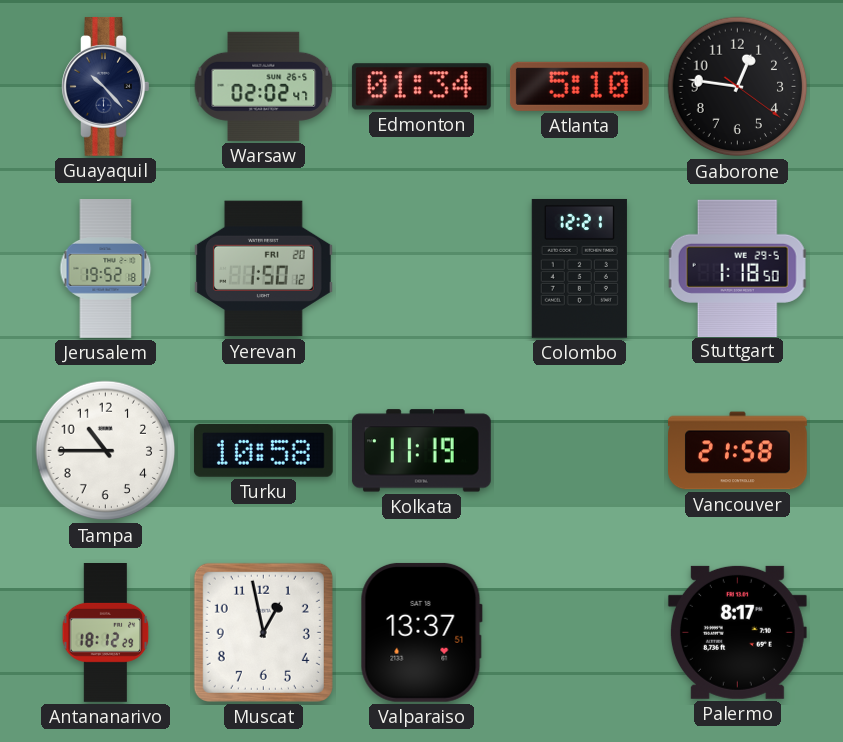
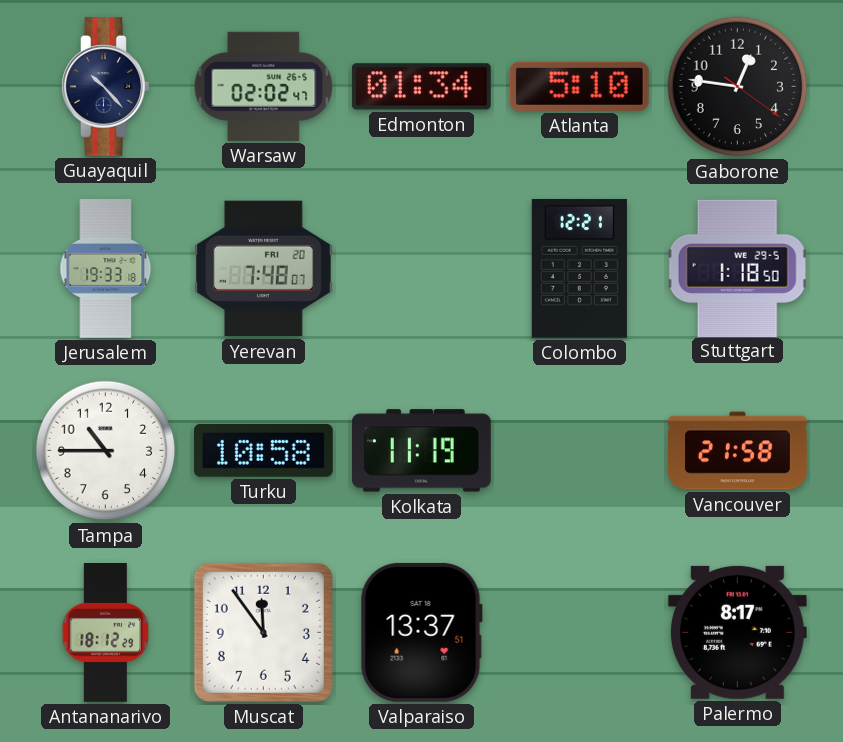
Jerusalem: 19:52 -> 19:33 (106, 269)
Yerevan: 1:50 -> 7:48 (263, 269)
Muscat: 12:58 -> 11:54 (263, 632)
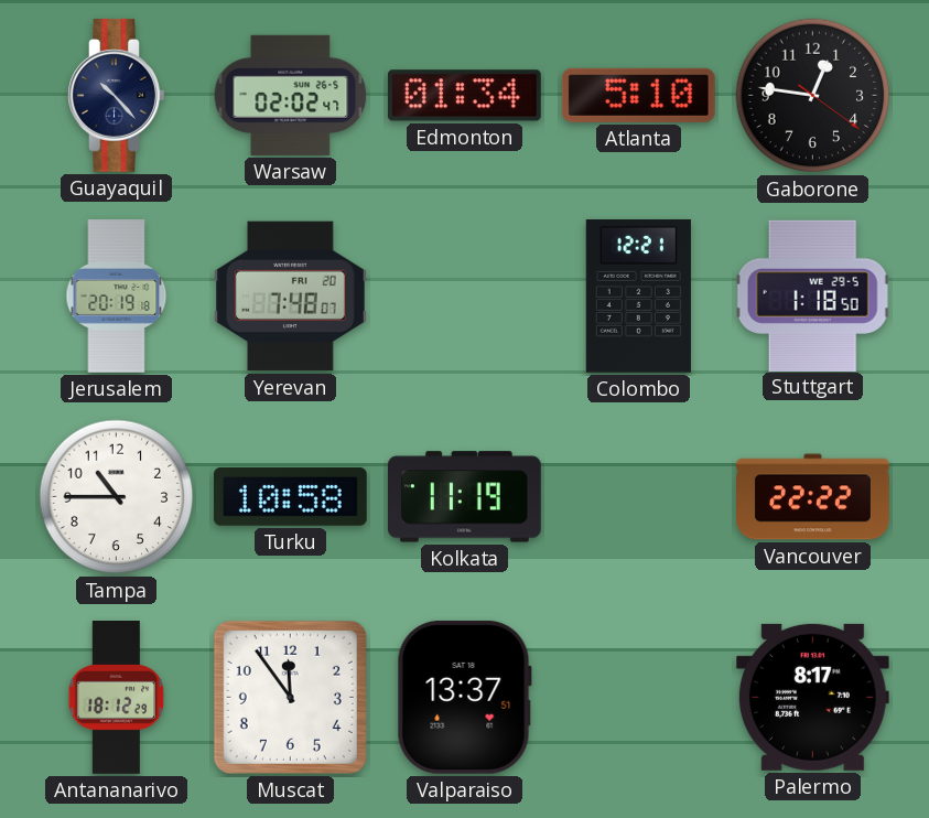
Jerusalem: 19:33 -> 20:19 (117, 297)
Vancouver: 21:58 -> 22:22 (813, 497)
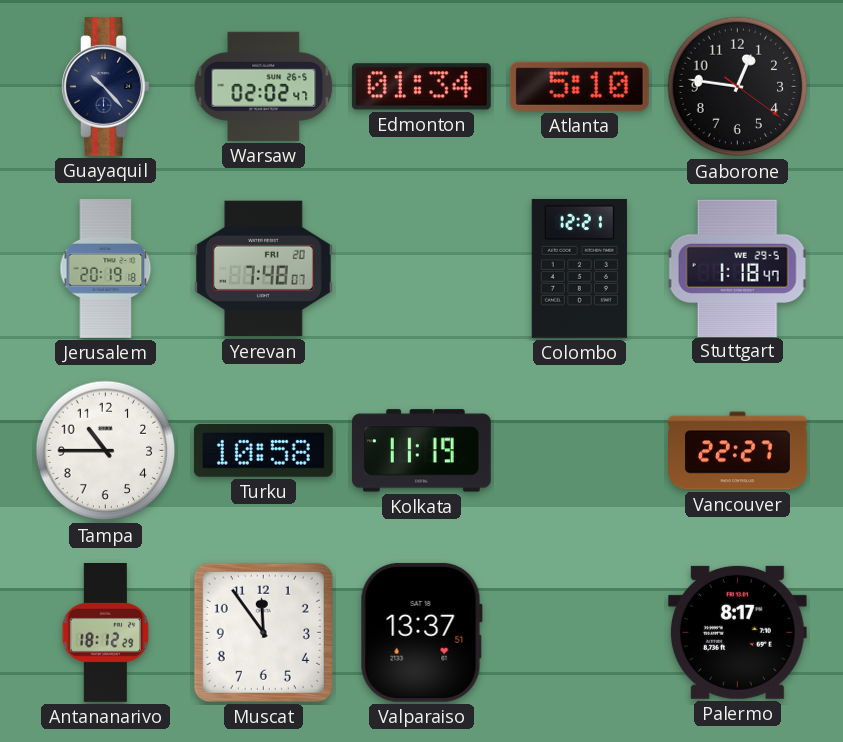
Stuttgart: 1:18:50 -> 1:18:47 (738, 268)
Vancouver: 22:22 -> 22:27 (738, 451)
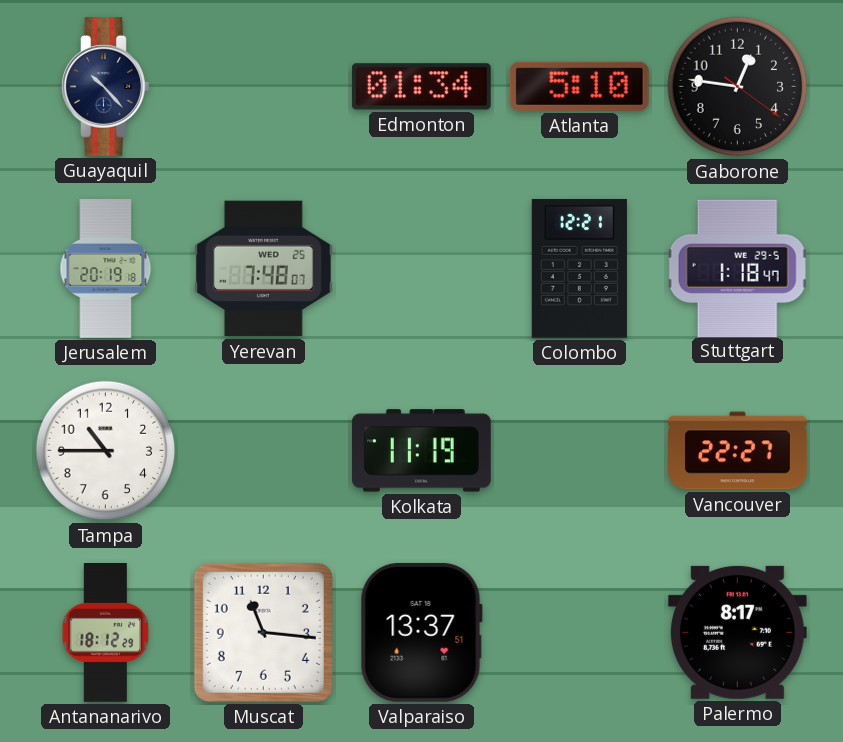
Warsaw: 02:02 -> none (264, 86)
Yerevan date: FRI 20 -> WED 25 (263, 269)
Turku: 10:58 -> none (263, 450)
Muscat: 11:54 -> 11:16 (263, 632)
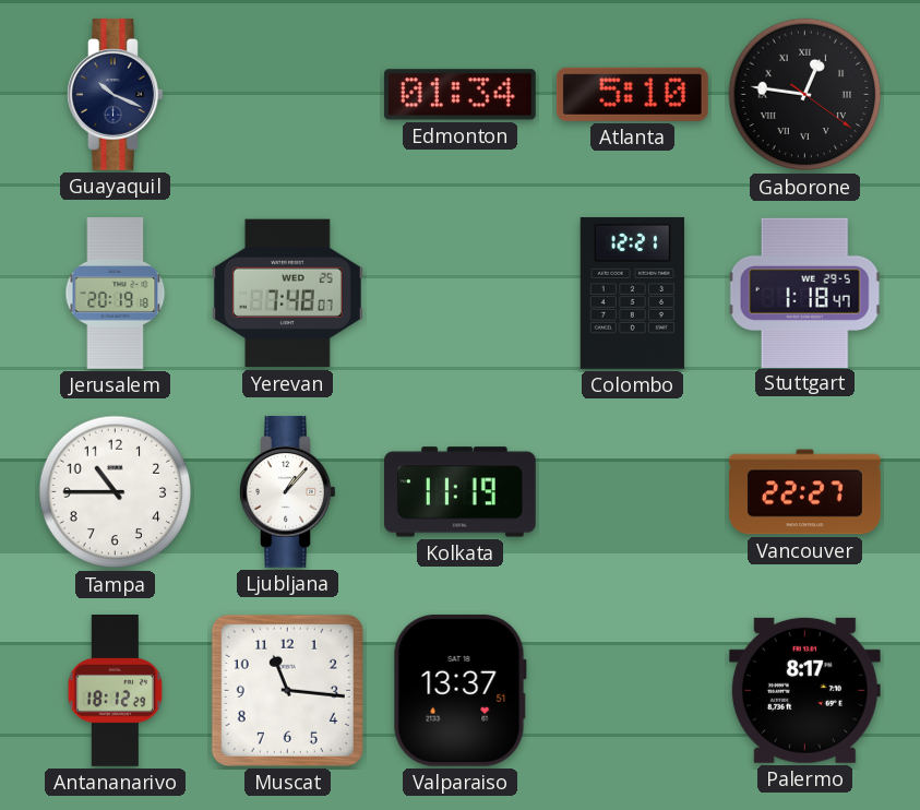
Guayaquil: 10:23 -> 10:19 (116, 94)
Gaborone numerals: Arabic -> Roman (805, 95)
Ljubljana: none -> 1:07 (288, 491)
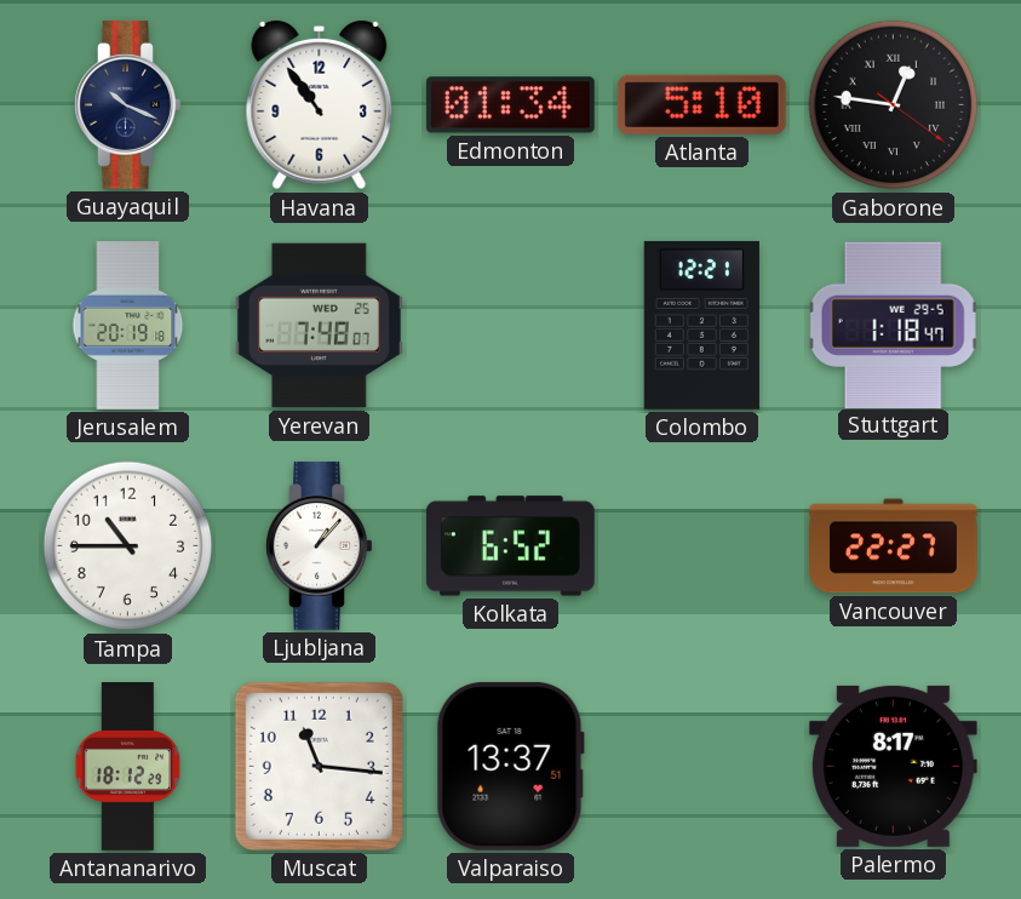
Havana: none -> 10:54 (320, 105)
Kolkata: 11:19 -> 6:52 (510, 546)
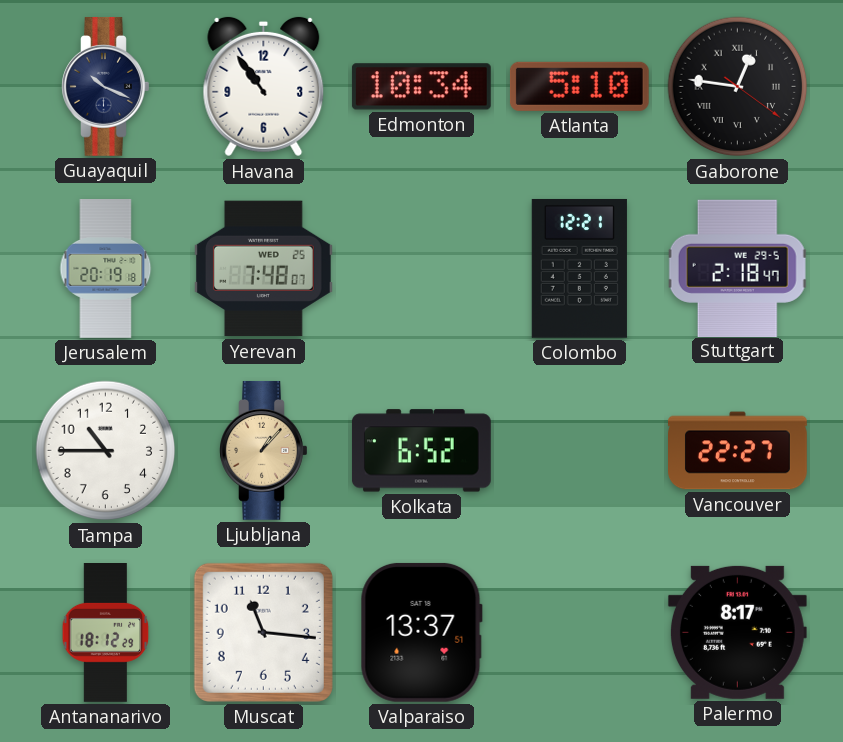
Edmonton: 01:34 -> 10:34 (421, 87)
Stuttgart: 1:18 -> 2:18 (738, 268)
Ljubljana dial: white -> champagne (264, 450)
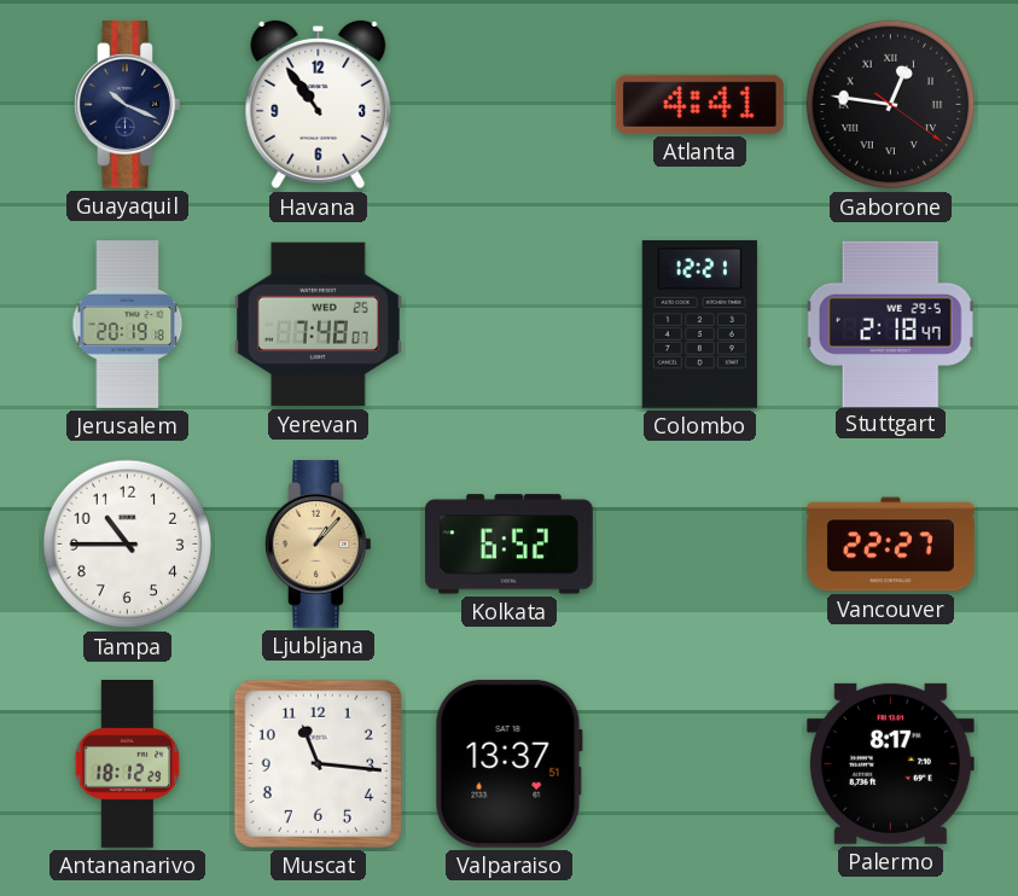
Edmonton: 10:34 -> none (421, 87)
Atlanta: 5:10 -> 4:41 (699, 104)
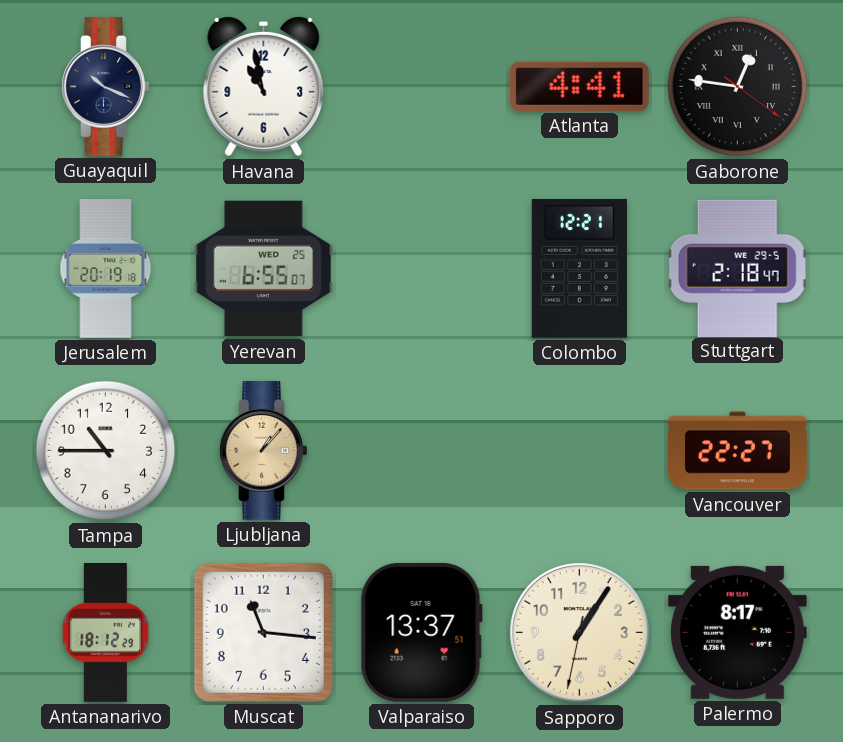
Havana: 10:54 -> 10:58 (264, 87)
Yerevan: 7:48 -> 6:55 (263, 269)
Kolkata: 6:52 -> none (508, 545)
Sapporo: none -> 1:05 (580, 633)
